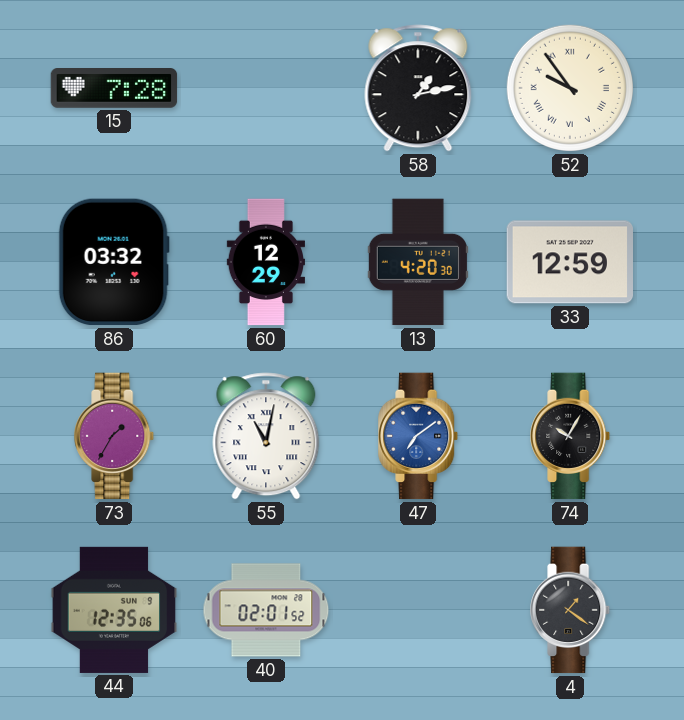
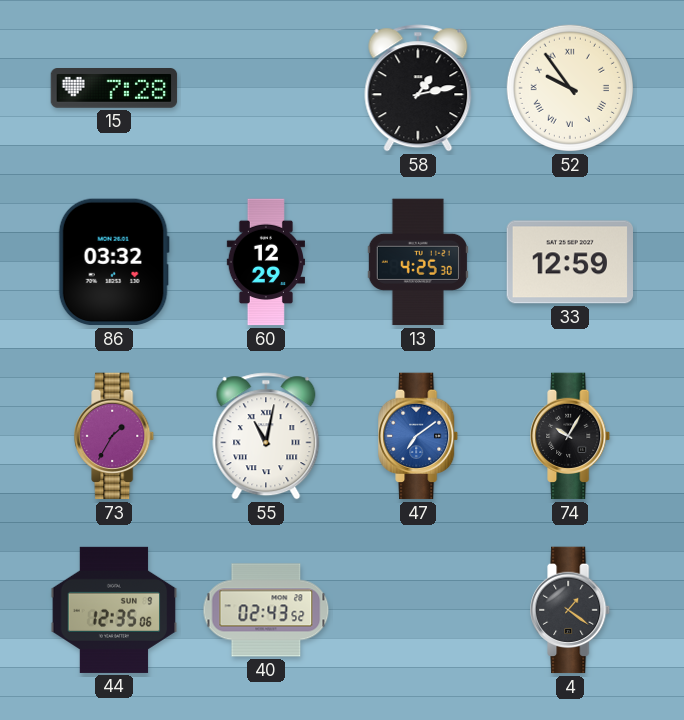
13: 4:20 -> 4:25 (418, 262)
40: 02:01 -> 02:43 (266, 610)
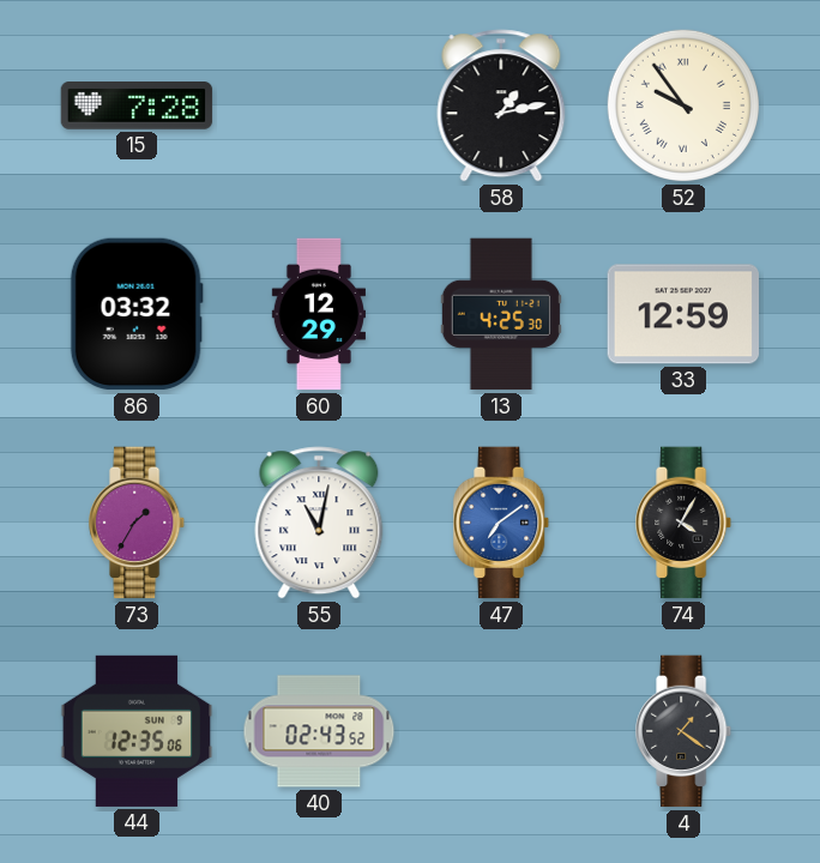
74: 10:05 -> 4:05 (685, 523)
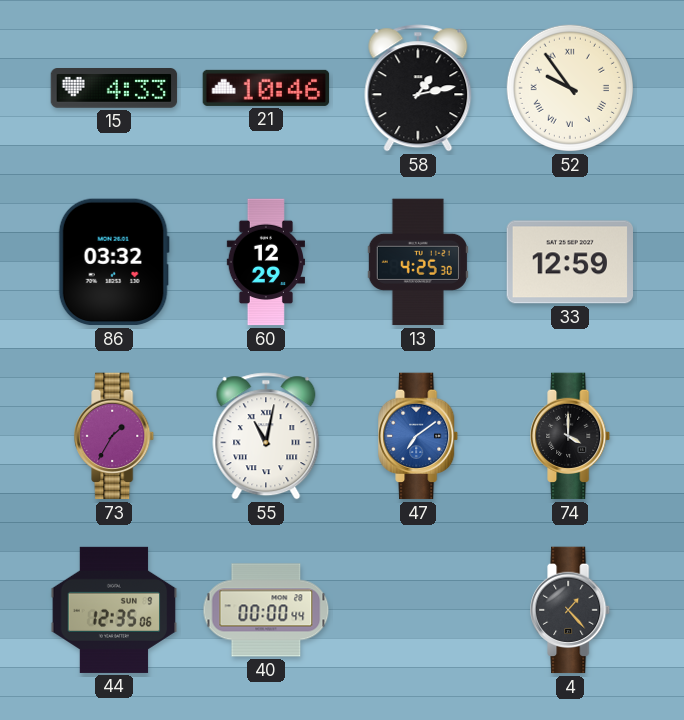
15: 7:28 -> 4:33 (114, 88)
21: none -> 10:46 (266, 88)
74: 4:05 -> 4:00 (571, 436)
40: 02:43 -> 00:00 (266, 610)
4: 1:21 -> 1:23 (571, 610)
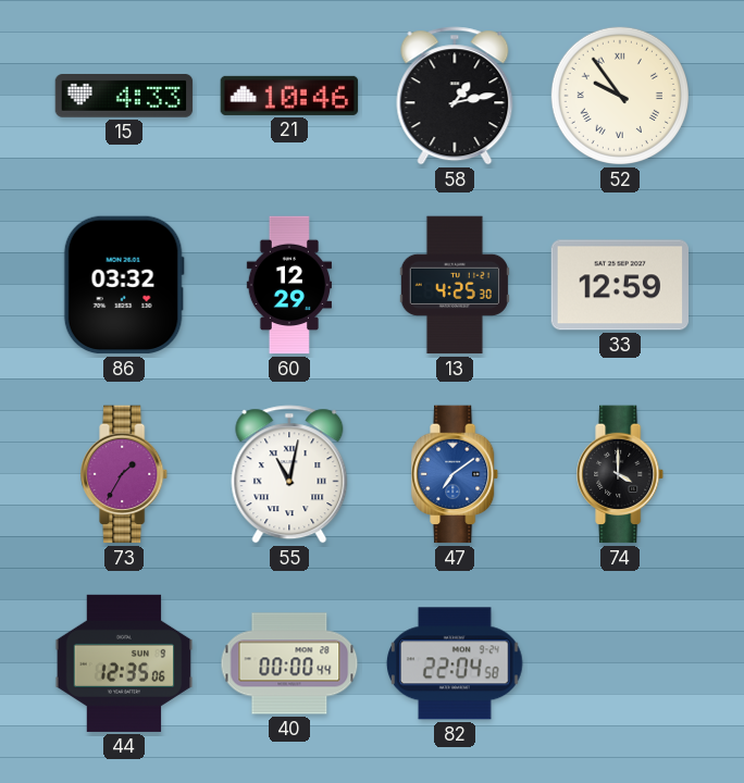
82: none -> 22:04 (456, 663)
4: 1:23 -> none (571, 610)
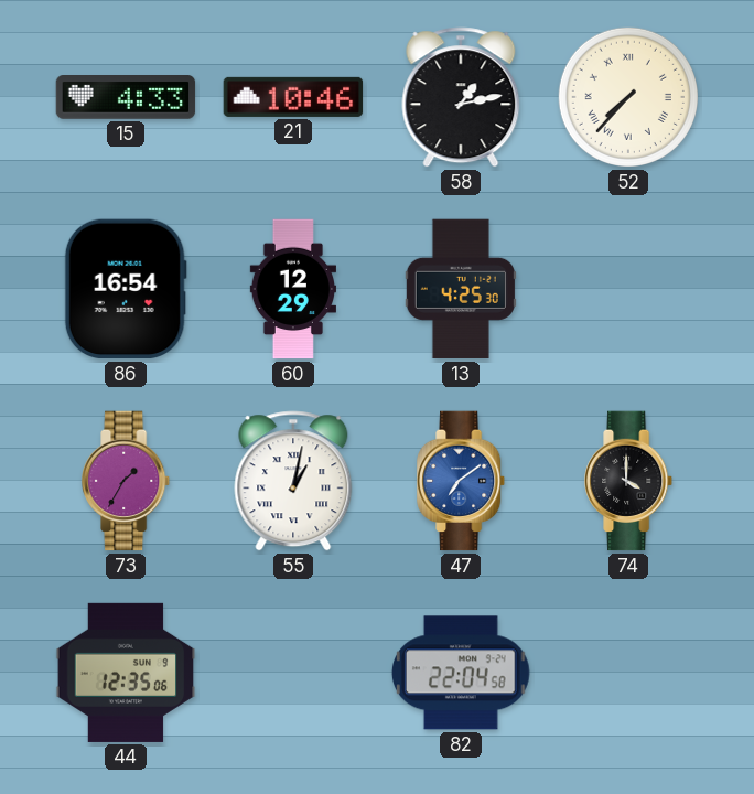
52: 9:54 -> 7:37 (628, 97)
86: 03:32 -> 16:54 (126, 289)
33: 12:59 -> none (620, 285)
55: 11:02 -> 1:02 (293, 481)
40: 00:00 -> none (289, 663)
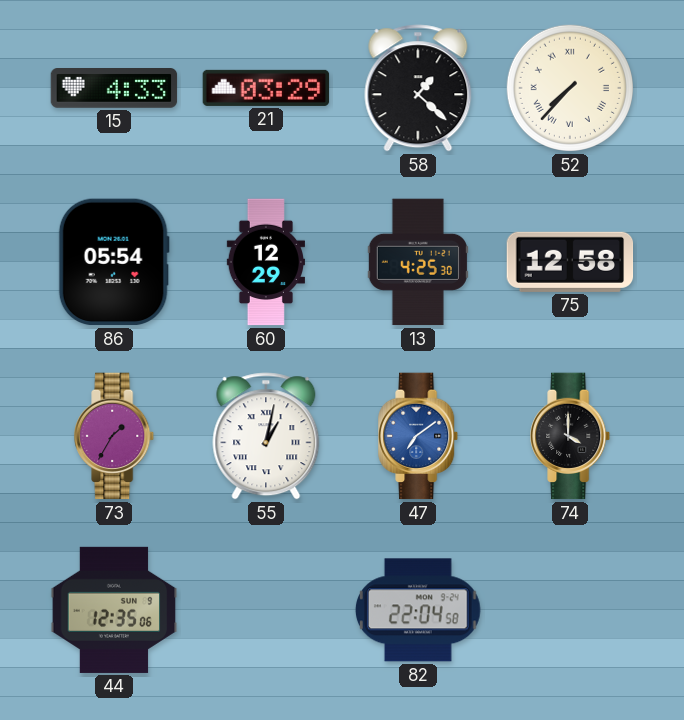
21: 10:46 -> 03:29 (266, 88)
58: 1:13 -> 1:22 (418, 88)
86: 16:54 -> 05:54 (114, 262)
75: none -> 12:58 (570, 262)
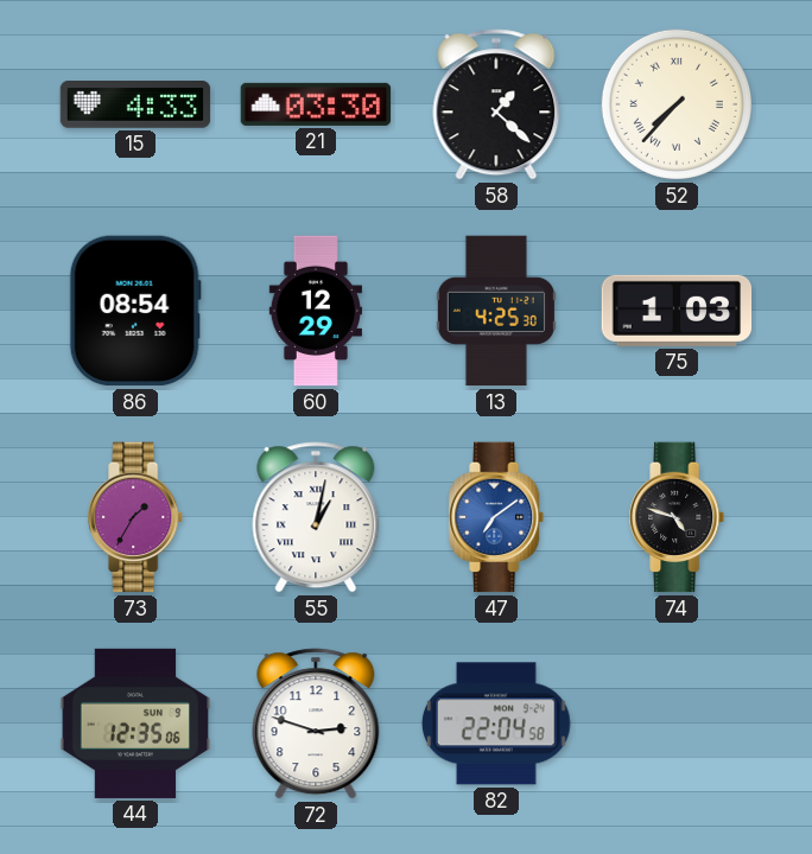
21: 03:29 -> 03:30 (316, 104)
86: 05:54 -> 08:54 (135, 311)
75: 12:58 -> 1:03 (677, 311)
74: 4:00 -> 4:48 (678, 517)
72: none -> 2:48 (316, 724)
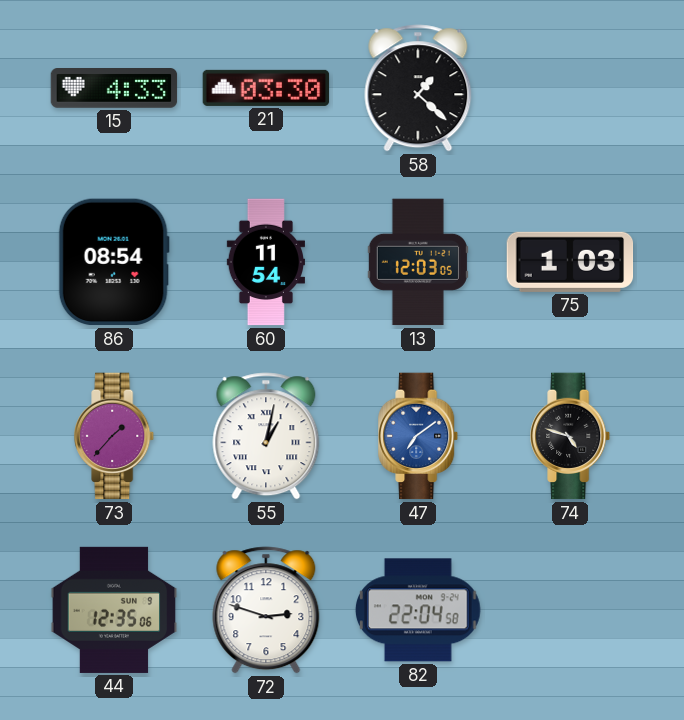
52: 7:37 -> none (677, 104)
60: 12:29 -> 11:54 (265, 262)
13: 4:25 -> 12:03 (418, 262)
73: 1:35 -> 1:37 (115, 436)
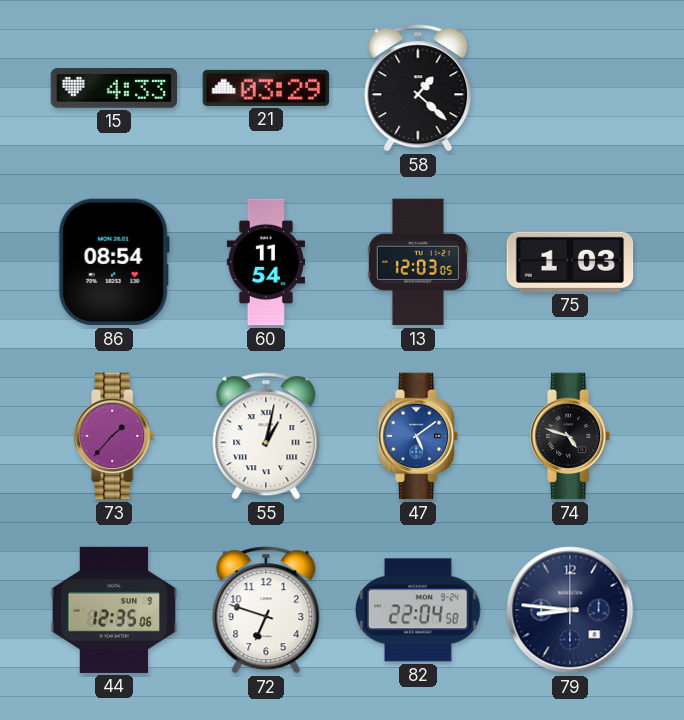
21: 03:30 -> 03:29 (266, 88)
47: 7:09 -> 5:09 (419, 436)
72: 2:48 -> 6:48 (266, 610)
79: none -> 8:46 (570, 610)
